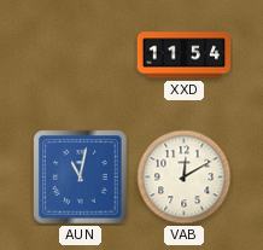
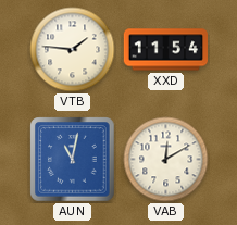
VTB: none -> 1:46 (73, 50)
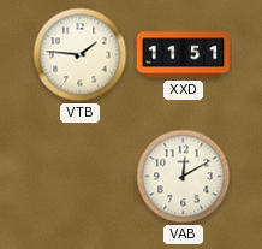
XXD: 11:54 -> 11:51 (184, 55)
AUN: 11:02 -> none (73, 160)
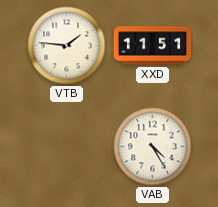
VAB: 12:10 -> 4:25 (153, 147)
